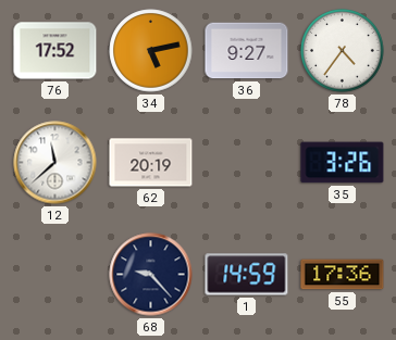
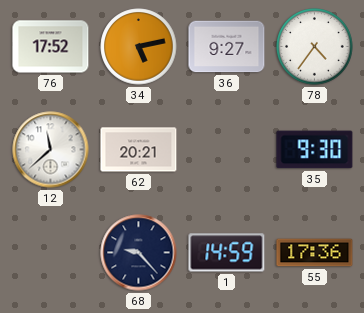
62: 20:19 -> 20:21 (139, 150)
35: 3:26 -> 9:30 (315, 150)
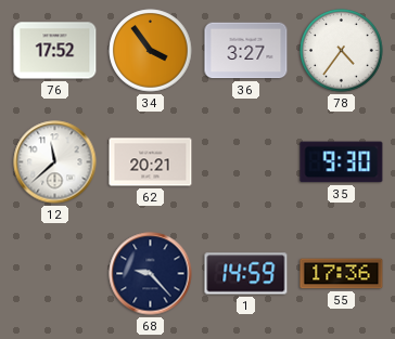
34: 5:13 -> 3:54 (151, 51)
36: 9:27 -> 3:27 (246, 51)
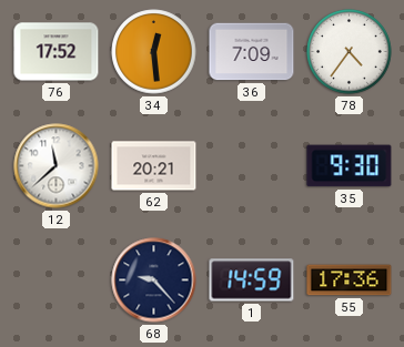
34: 3:54 -> 12:29 (154, 52)
36: 3:27 -> 7:09 (252, 52)
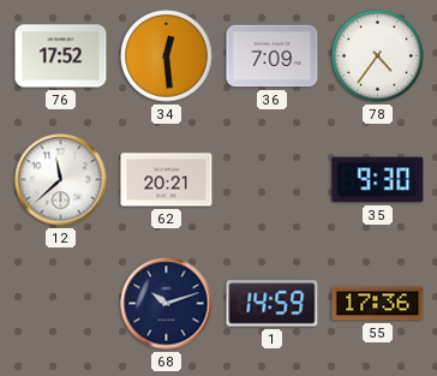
68: 9:23 -> 10:12 (167, 304)
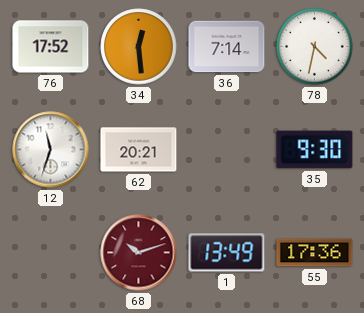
36: 7:09 -> 7:14 (227, 47)
78: 4:36 -> 4:32 (315, 47)
12: 11:38 -> 11:33 (51, 150)
68 dial: navy -> burgundy (139, 253)
1: 14:59 -> 13:49 (227, 253)
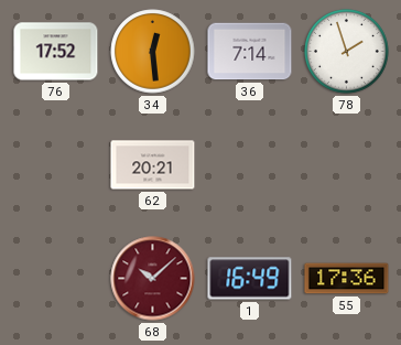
78: 4:32 -> 1:57 (347, 52)
12: 11:33 -> none (51, 150)
35: 9:30 -> none (315, 150)
68: 10:12 -> 10:08 (153, 279)
1: 13:49 -> 16:49 (250, 279)
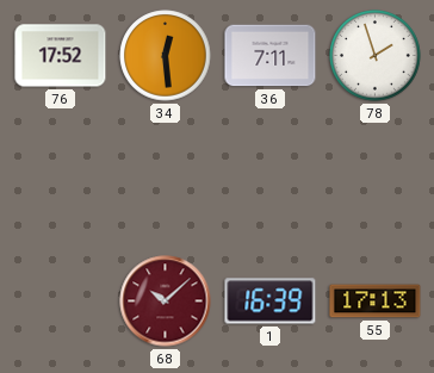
36: 7:14 -> 7:11 (271, 56)
62: 20:21 -> none (153, 165)
1: 16:49 -> 16:39 (271, 301)
55: 17:36 -> 17:13 (376, 301)
